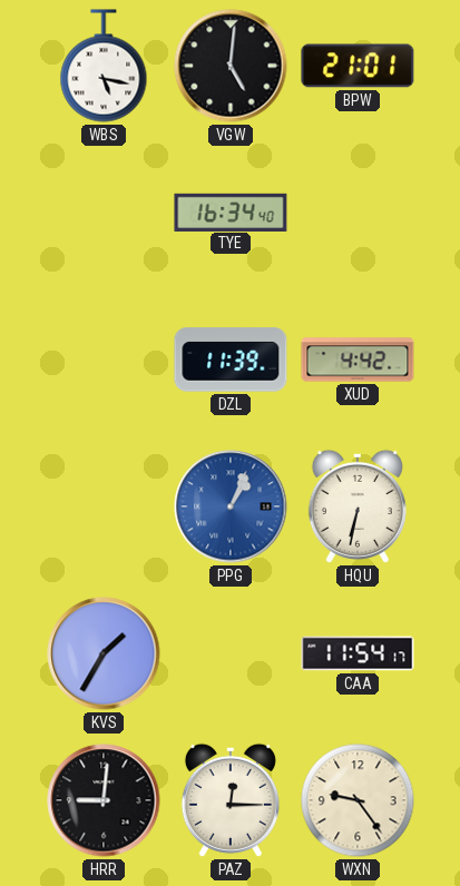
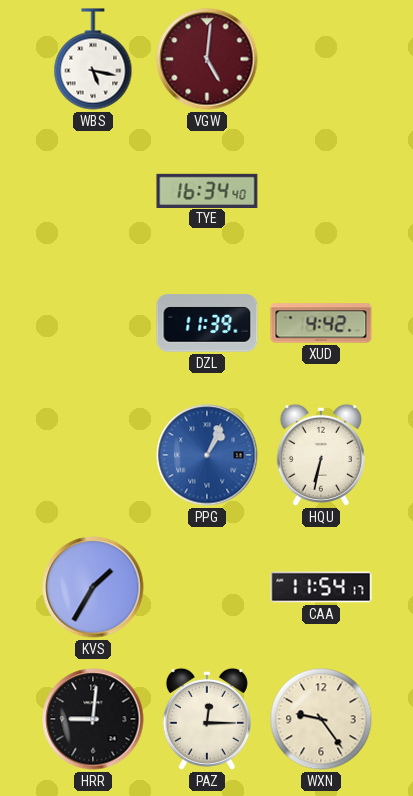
VGW dial: black -> burgundy (207, 59)
BPW: 21:01 -> none (358, 66)
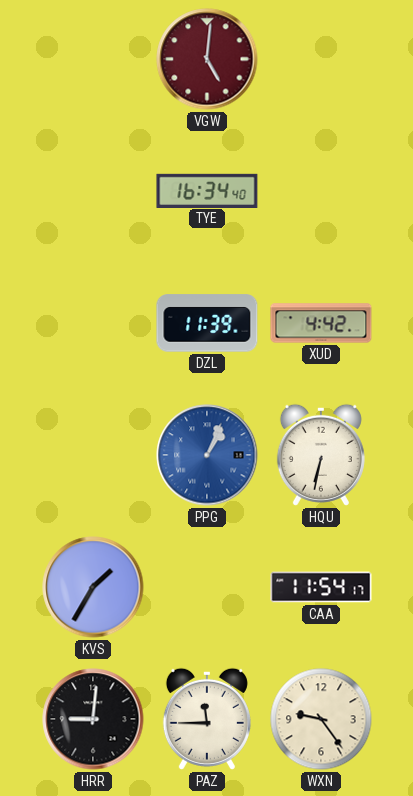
WBS: 5:17 -> none (93, 59)
PAZ: 12:15 -> 11:45 (207, 719)
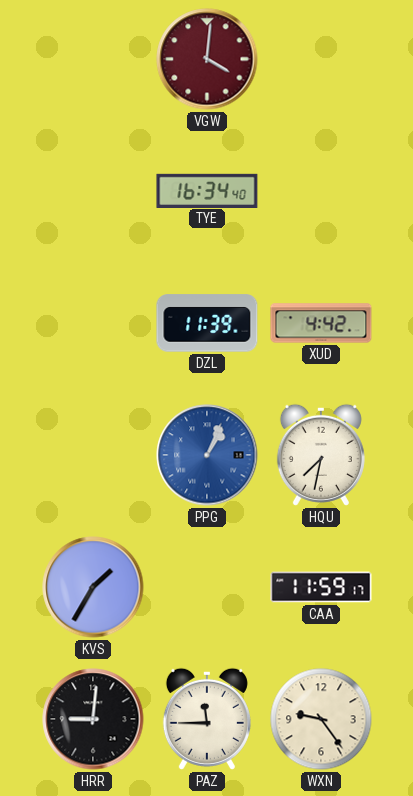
VGW: 5:01 -> 4:01 (207, 59)
HQU: 6:32 -> 7:32 (321, 455)
CAA: 11:54 -> 11:59 (321, 587)
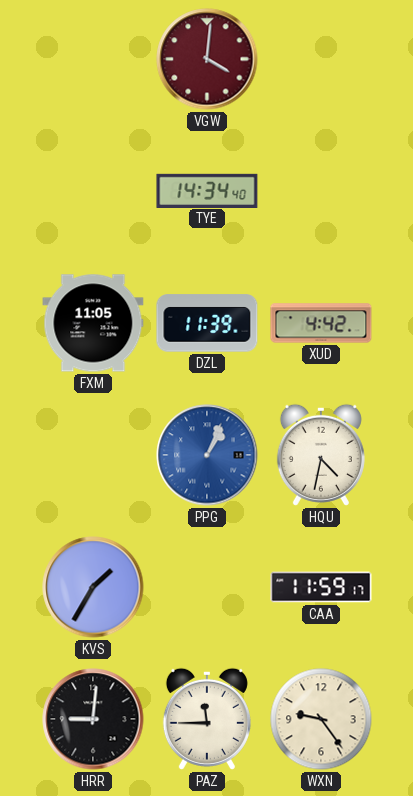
TYE: 16:34 -> 14:34 (207, 190)
FXM: none -> 11:05 (93, 323)
HQU: 7:32 -> 4:32 (321, 455)
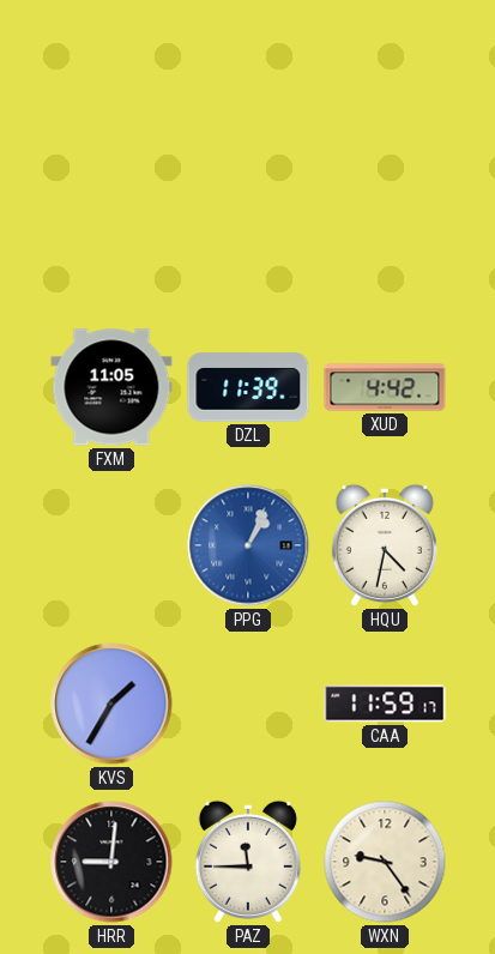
VGW: 4:01 -> none (207, 59)
TYE: 14:34 -> none (207, 190)
